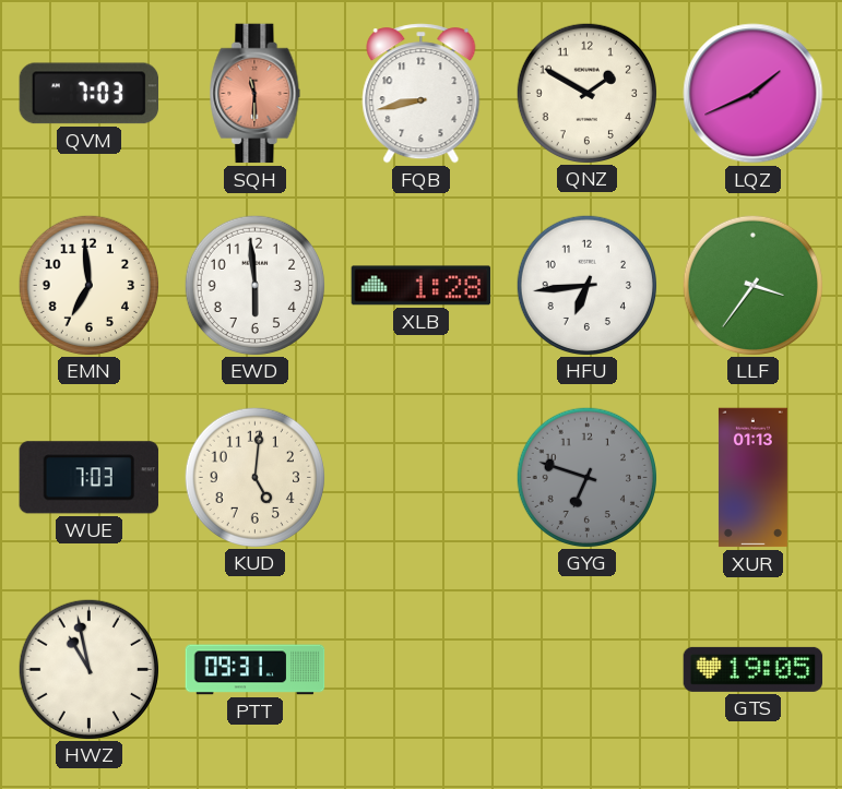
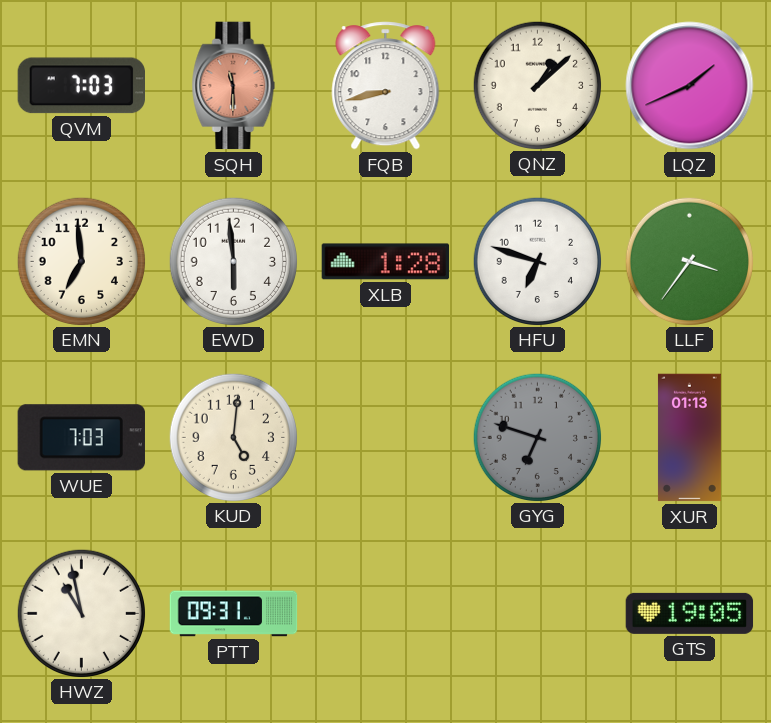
QNZ: 1:50 -> 1:08 (537, 85)
HFU: 6:44 -> 6:48 (537, 261)
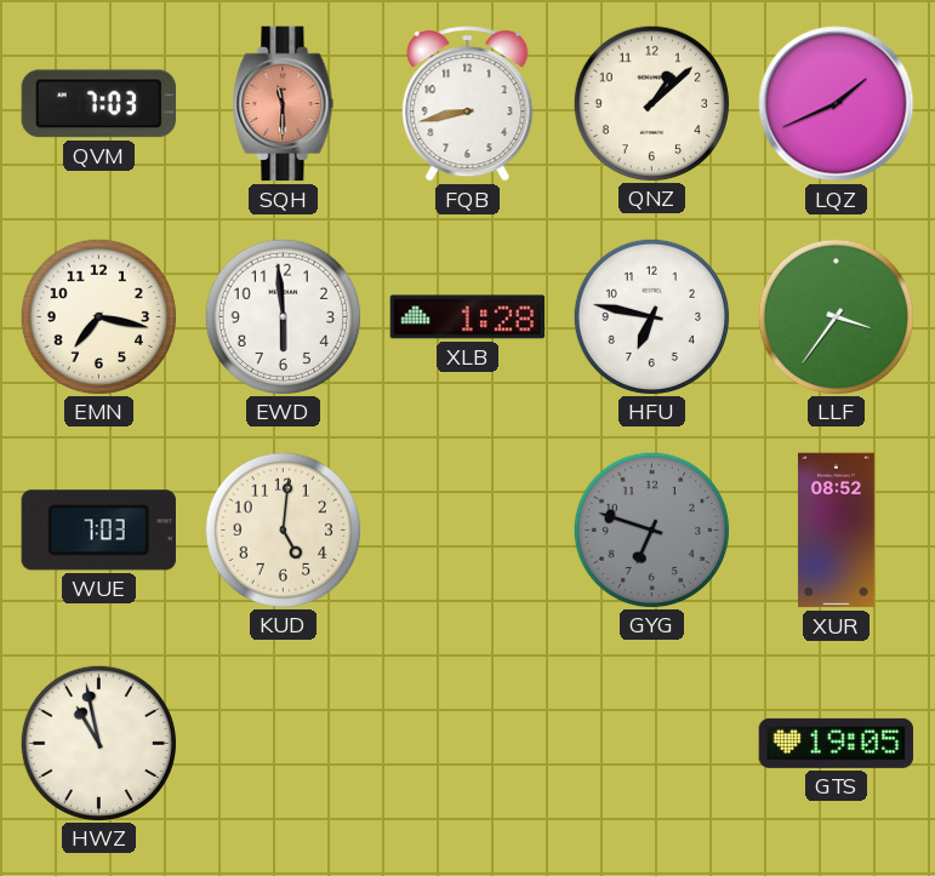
EMN: 6:59 -> 7:17 (98, 316)
HFU: 6:48 -> 6:47 (651, 316)
XUR: 01:13 -> 08:52 (836, 531)
PTT: 09:31 -> none (234, 614)
